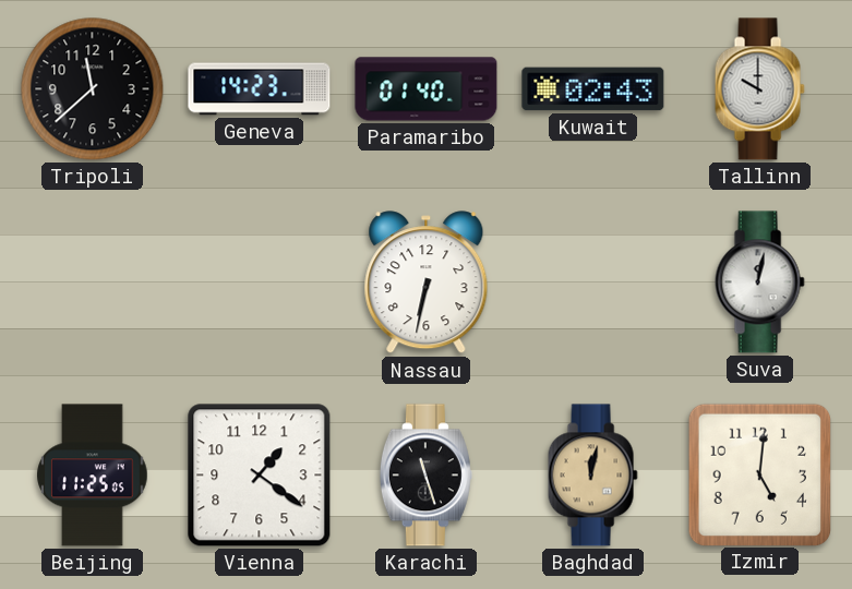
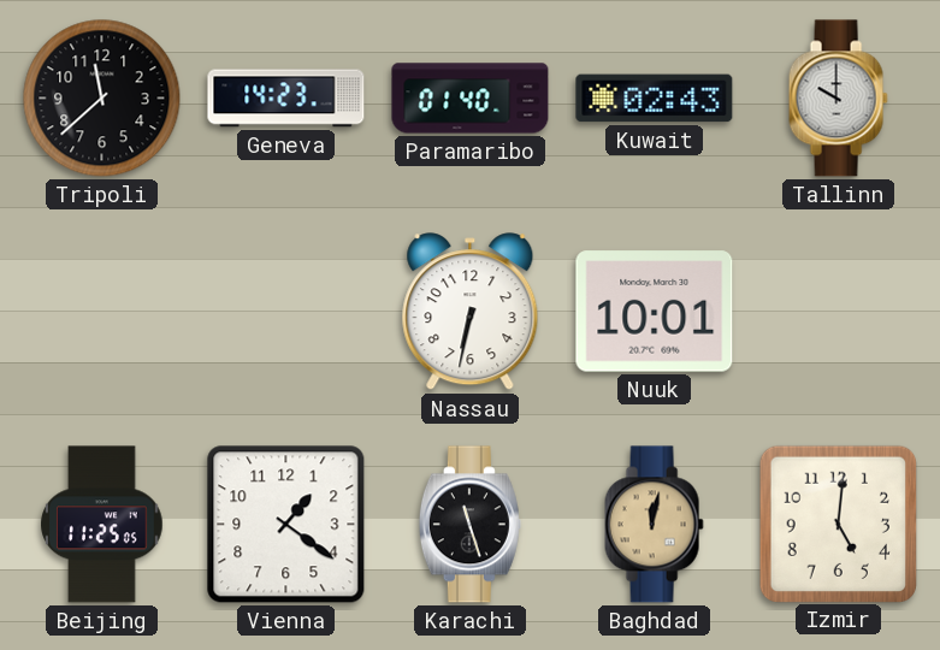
Nuuk: none -> 10:01 (655, 312)
Suva: 12:02 -> none (759, 283)
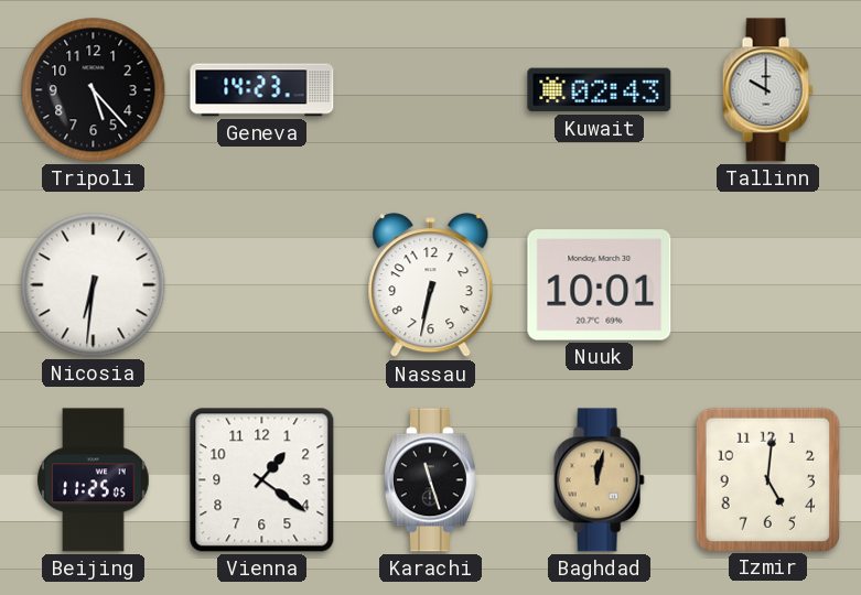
Tripoli: 11:38 -> 5:23 (94, 90)
Paramaribo: 01:40 -> none (471, 99)
Nicosia: none -> 6:31 (94, 285)
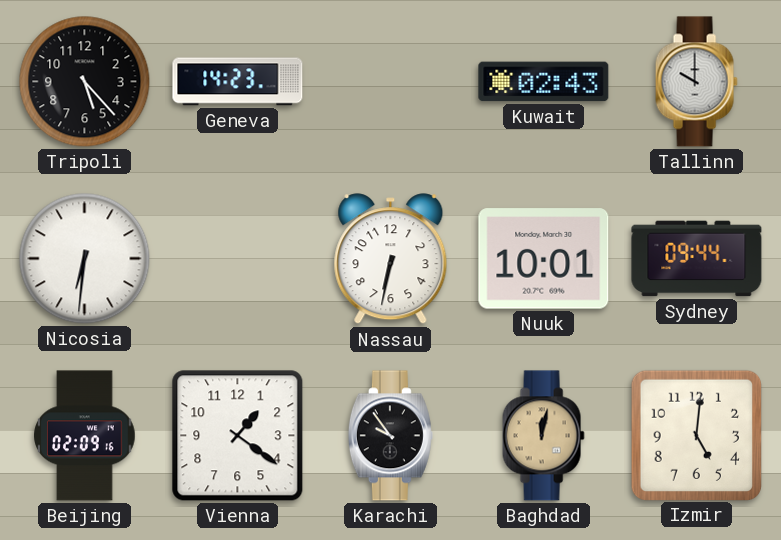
Sydney: none -> 09:44 (697, 259)
Beijing: 11:25 -> 02:09 (85, 436)
Karachi: 11:27 -> 9:54 (390, 436)
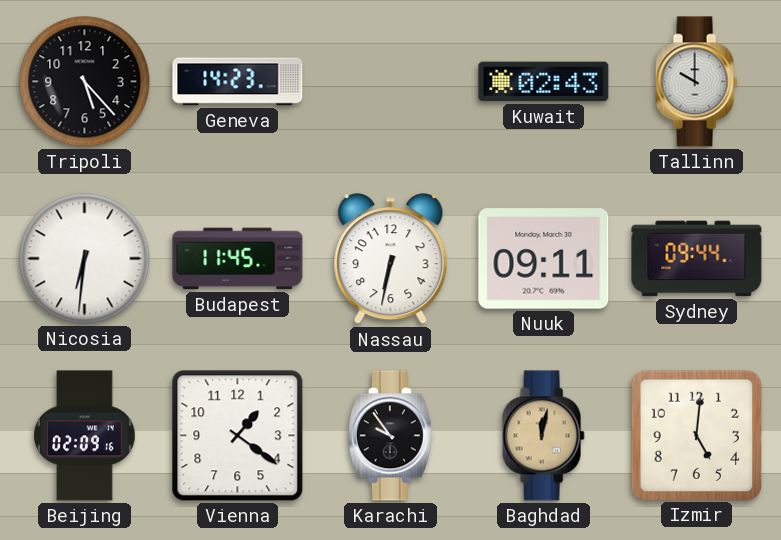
Budapest: none -> 11:45 (238, 259)
Nuuk: 10:01 -> 09:11 (544, 259)
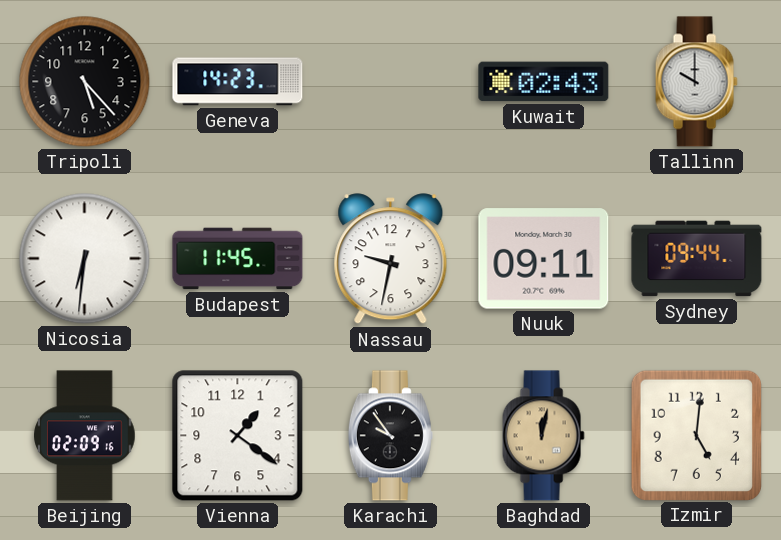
Nassau: 6:32 -> 9:32 (391, 259)
